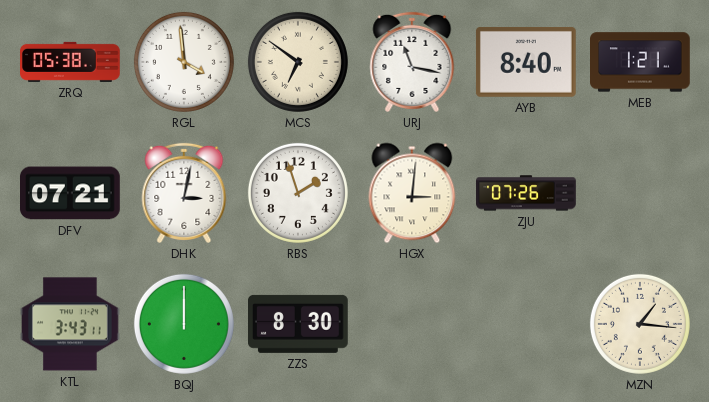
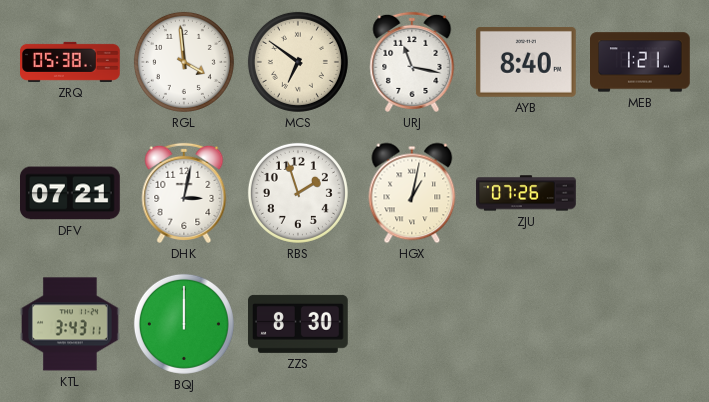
HGX: 3:01 -> 1:02 (412, 193)
MZN: 1:16 -> none (640, 324)
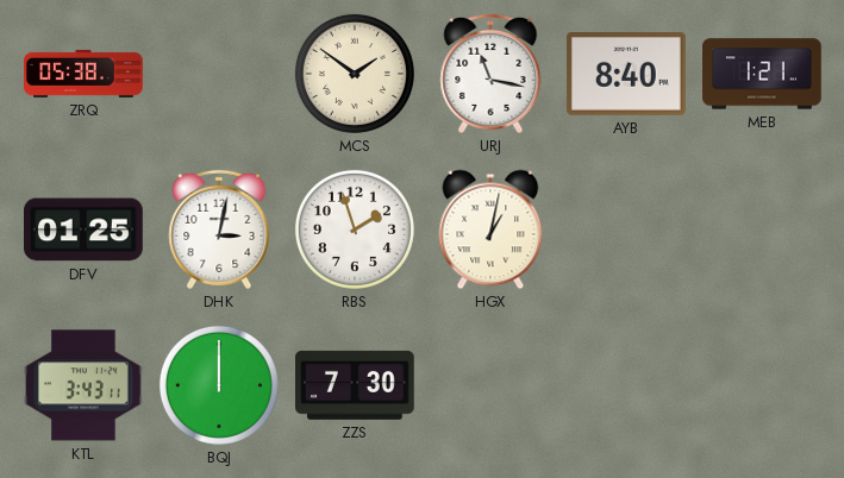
RGL: 3:59 -> none (184, 62)
MCS: 6:51 -> 1:51 (355, 74)
DFV: 07:21 -> 01:25 (85, 229)
ZJU: 07:26 -> none (526, 193)
ZZS: 8:30 -> 7:30 (356, 385)
